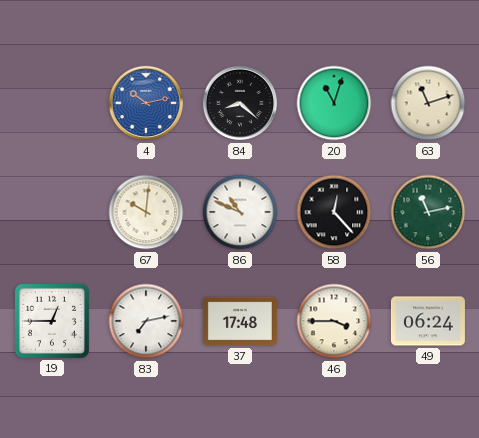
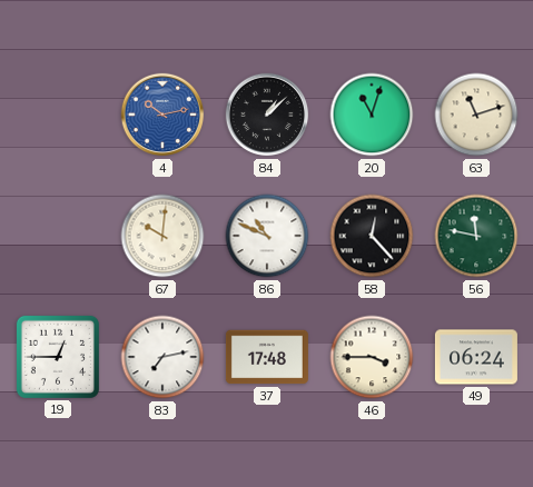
84: 8:22 -> 1:08 (267, 115)
56: 11:13 -> 11:47 (476, 236)
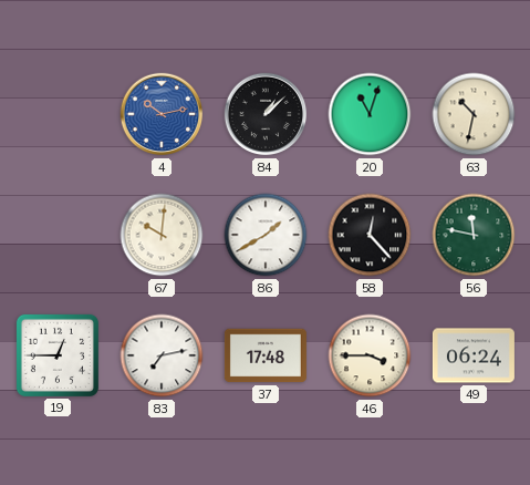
63: 11:12 -> 10:32 (474, 114)
86: 10:49 -> 1:40 (266, 235)
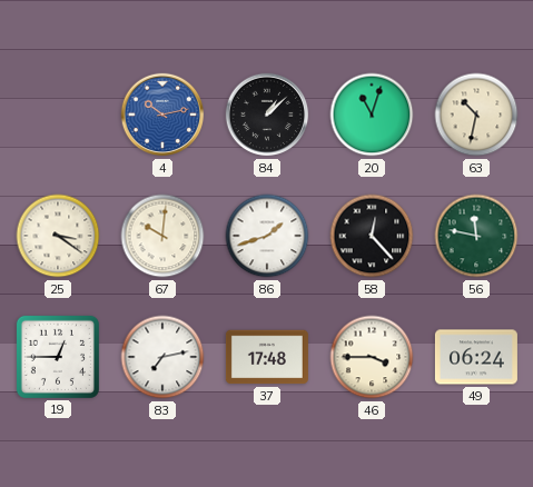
25: none -> 3:21 (58, 236)
86: 1:40 -> 1:42 (267, 236)
